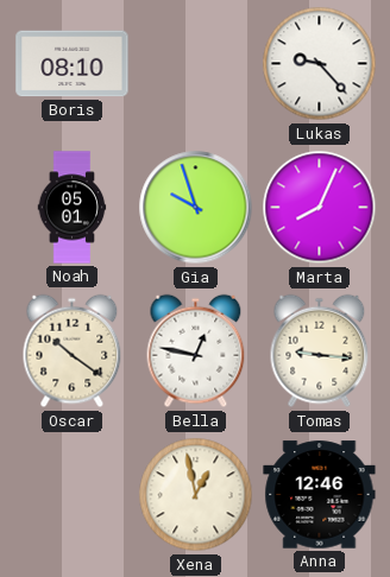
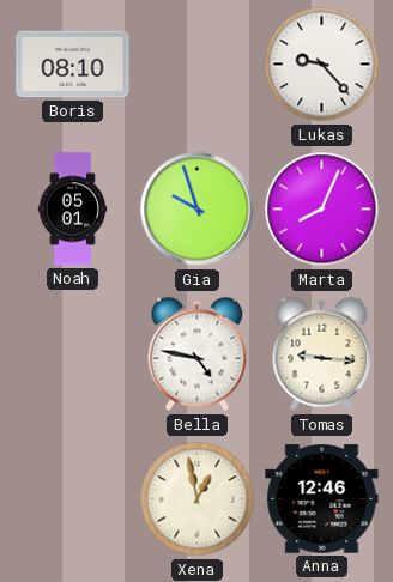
Oscar: 10:21 -> none (73, 351)
Bella: 12:47 -> 4:47 (198, 354)
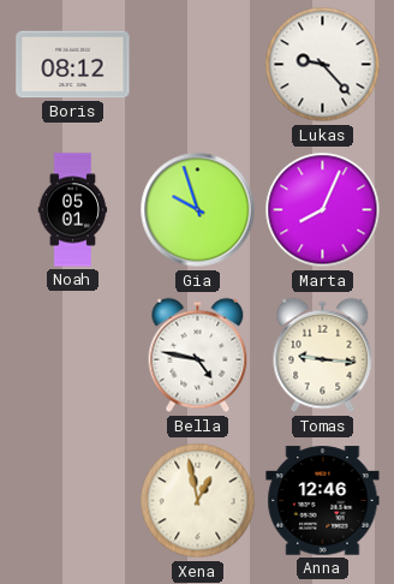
Boris: 08:10 -> 08:12 (73, 65)
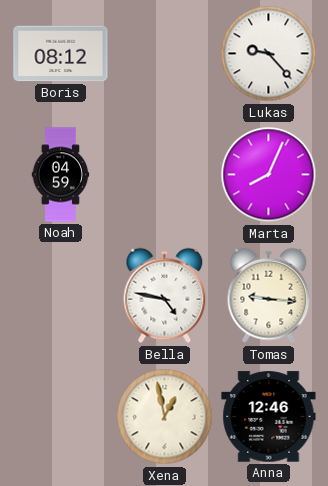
Noah: 05:01 -> 04:59 (61, 175)
Gia: 9:57 -> none (198, 210)
